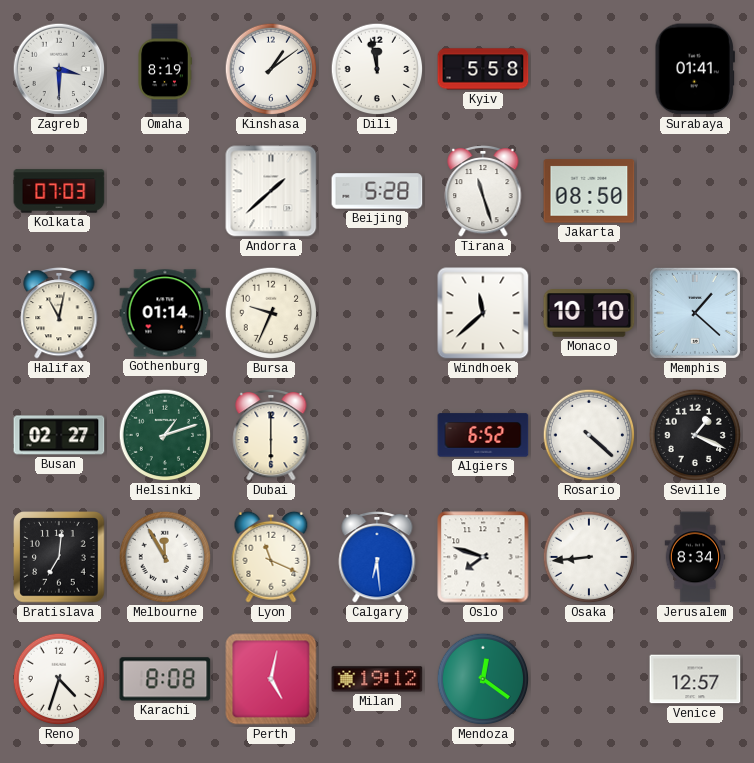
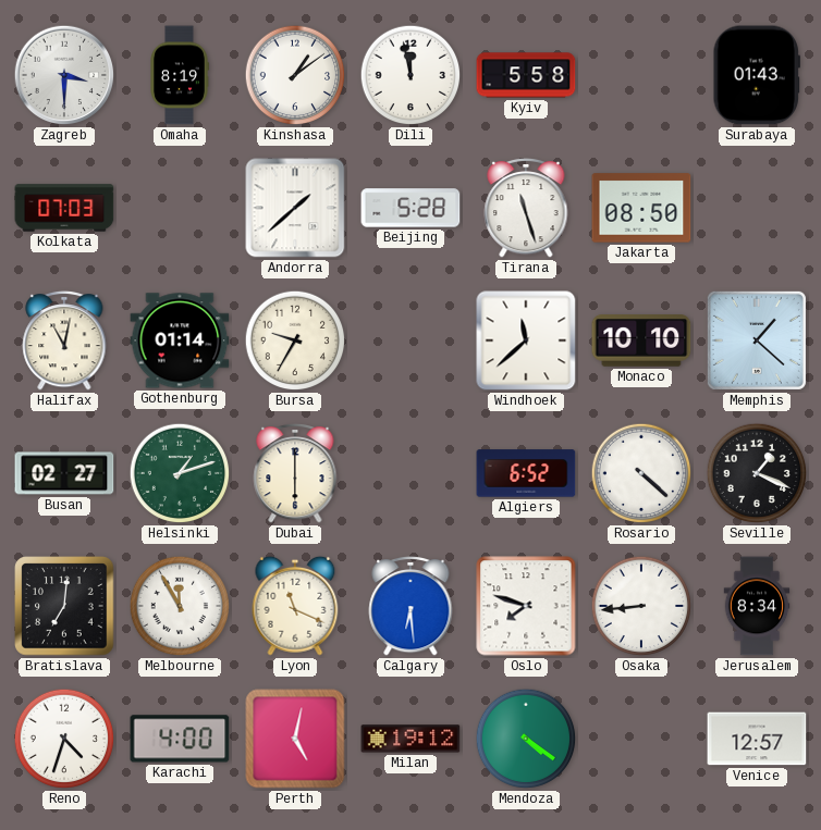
Surabaya: 01:41 -> 01:43 (756, 75)
Bursa: 9:34 -> 9:35 (295, 340)
Karachi: 8:08 -> 4:00 (180, 739)
Mendoza: 12:21 -> 4:21 (526, 739)
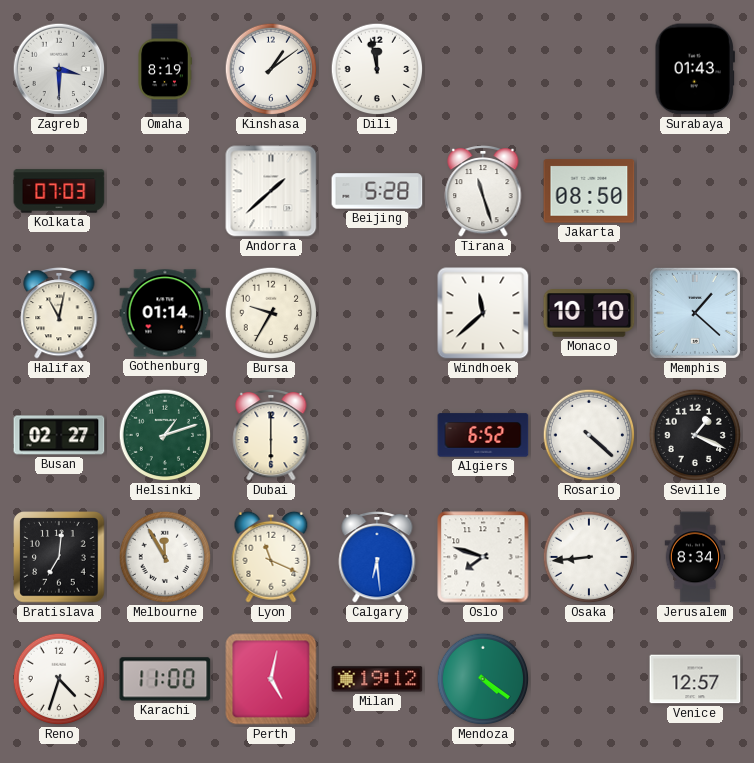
Kyiv: 5:58 -> none (526, 75)
Karachi: 4:00 -> 11:00 (165, 679)
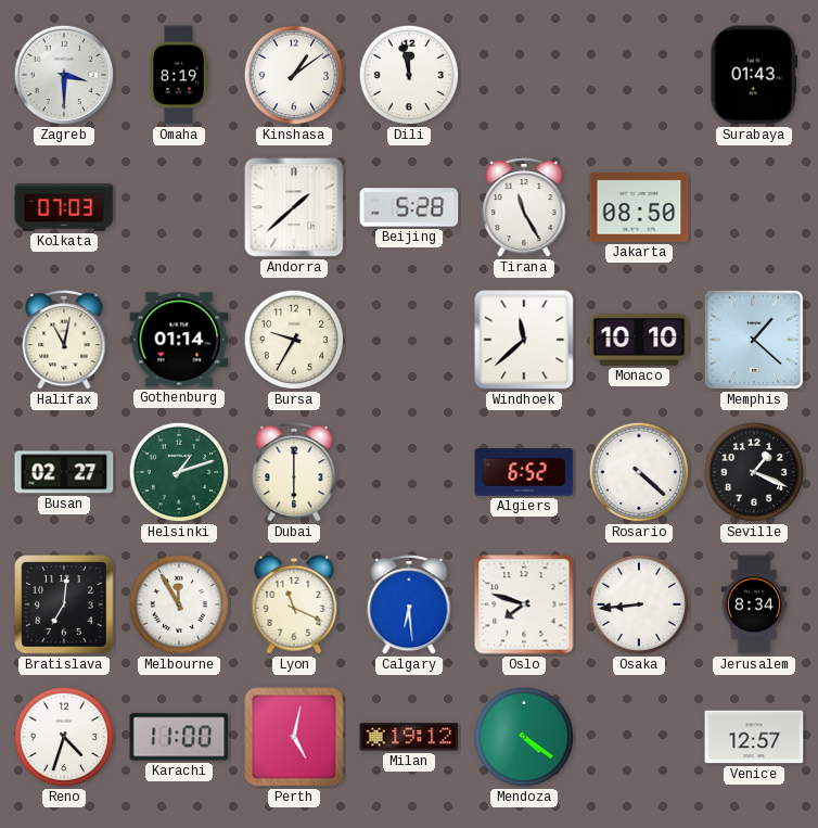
Tirana: 11:27 -> 11:25 (524, 207)
